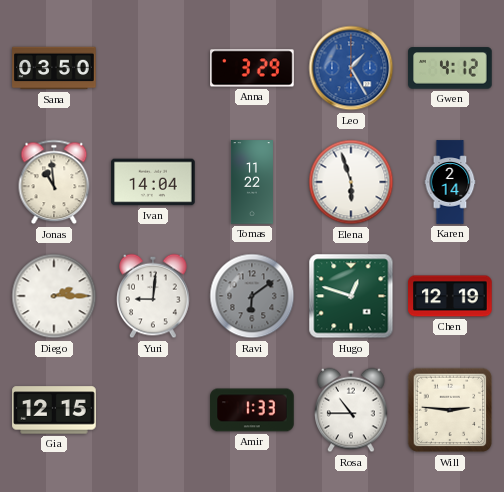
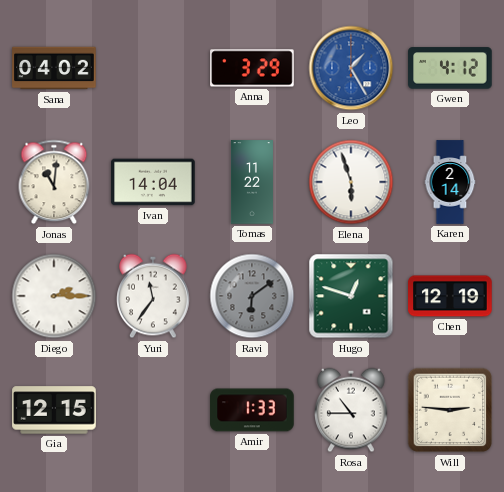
Sana: 03:50 -> 04:02 (54, 68)
Jonas: 10:59 -> 11:01 (54, 182)
Yuri: 9:01 -> 11:36 (153, 296)
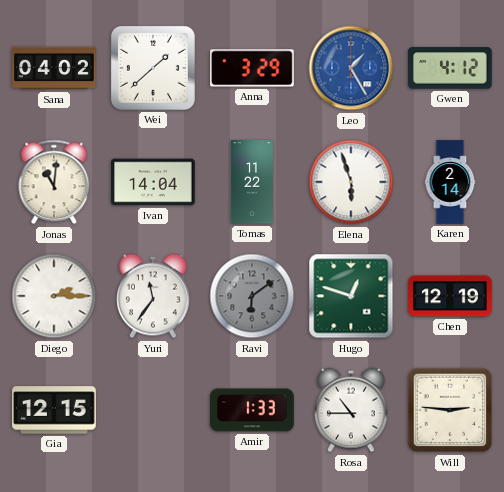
Wei: none -> 1:38 (153, 68)
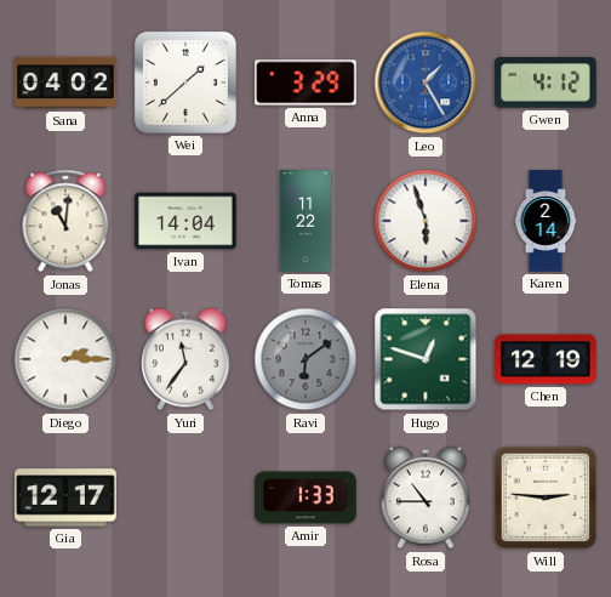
Gia: 12:15 -> 12:17 (65, 497)
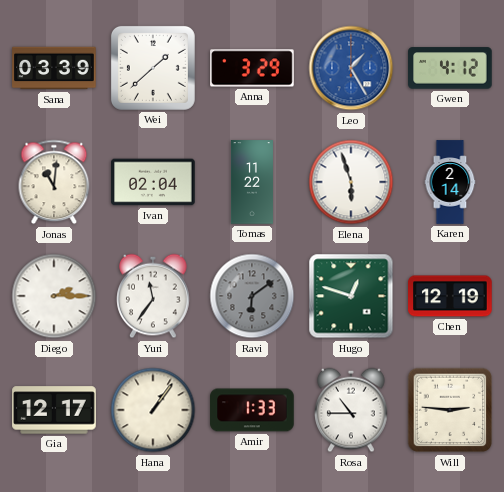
Sana: 04:02 -> 03:39 (54, 68)
Ivan: 14:04 -> 02:04 (153, 182)
Hana: none -> 1:06 (153, 410)
